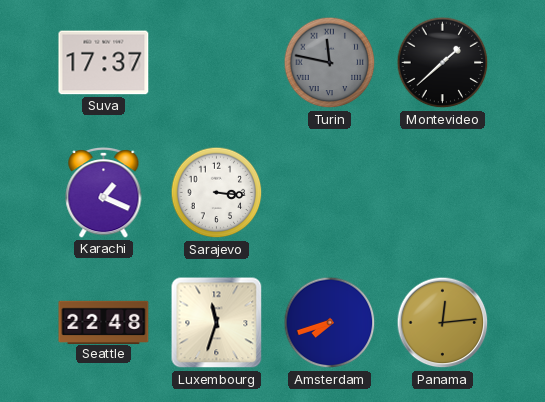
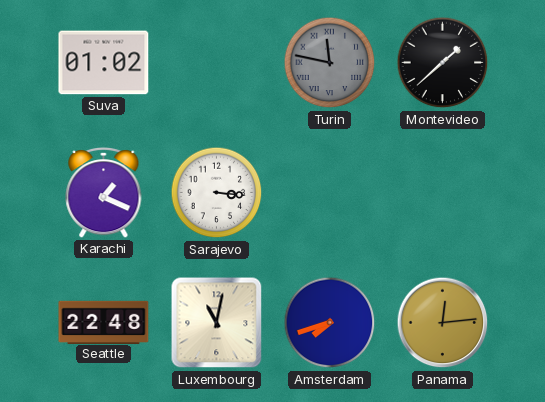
Suva: 17:37 -> 01:02 (104, 63)
Luxembourg: 11:33 -> 11:02 (217, 323)
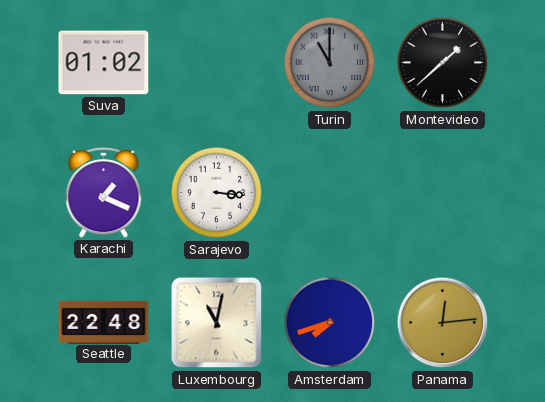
Turin: 11:47 -> 11:00 (330, 63)
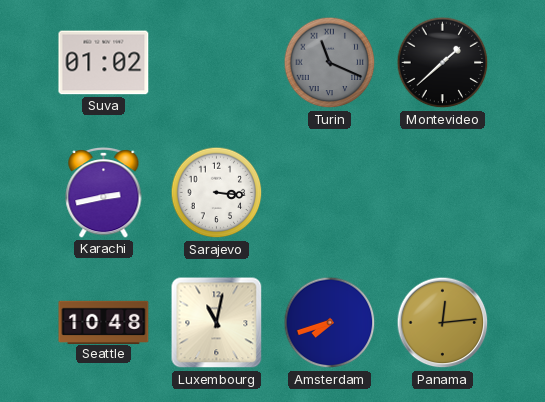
Turin: 11:00 -> 11:19 (330, 63)
Karachi: 1:19 -> 2:43 (104, 193)
Seattle: 22:48 -> 10:48 (104, 322)
